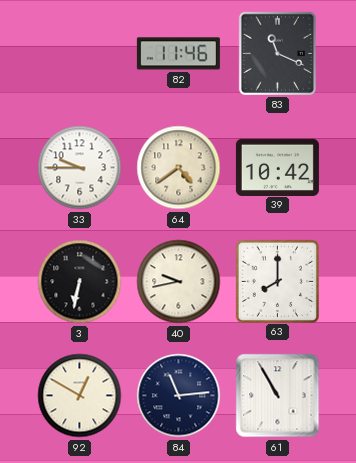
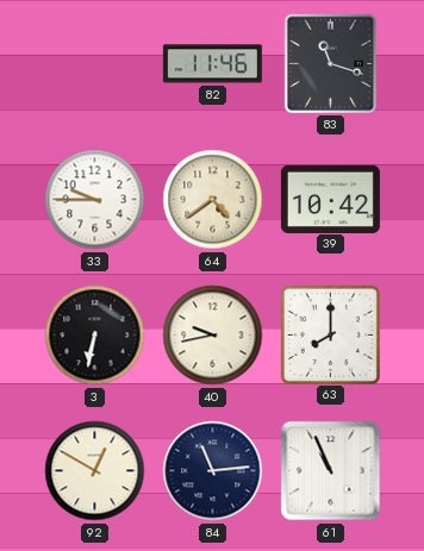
83: 11:19 -> 11:18 (330, 63)
61: 10:55 -> 10:56 (331, 471)
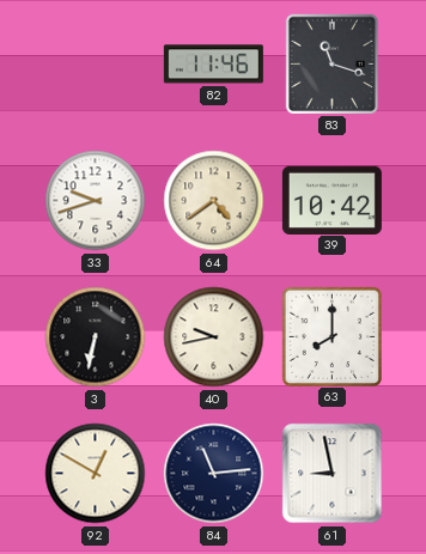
33: 9:45 -> 9:42 (96, 201)
61: 10:56 -> 8:58 (333, 474)
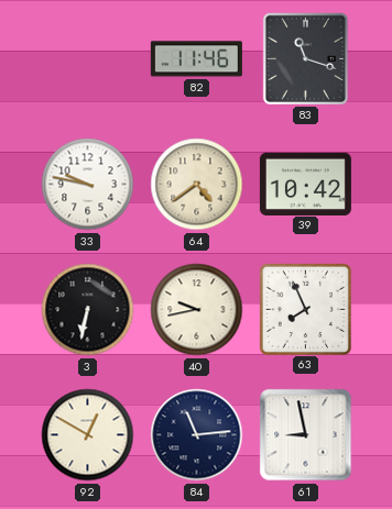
33: 9:42 -> 9:47 (88, 185)
63: 8:00 -> 7:56 (305, 309)
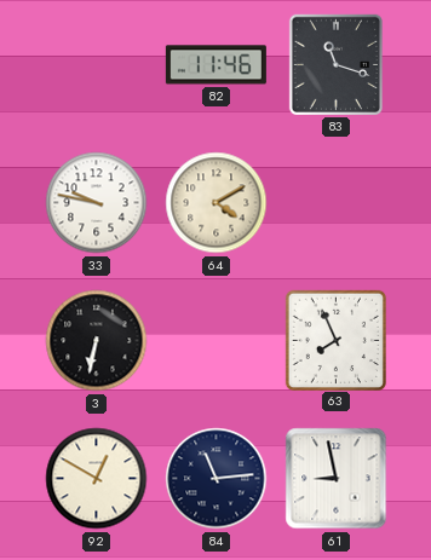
64: 4:39 -> 4:10 (217, 203)
39: 10:42 -> none (305, 184)
40: 9:43 -> none (197, 310)
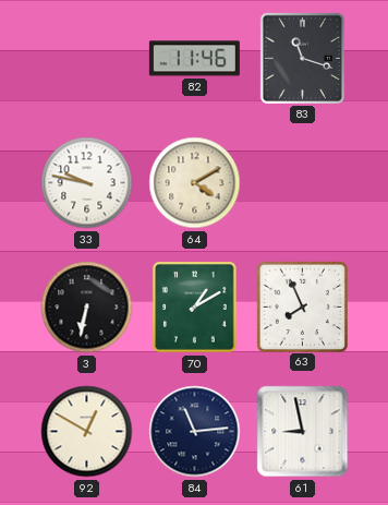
70: none -> 1:10 (195, 308)
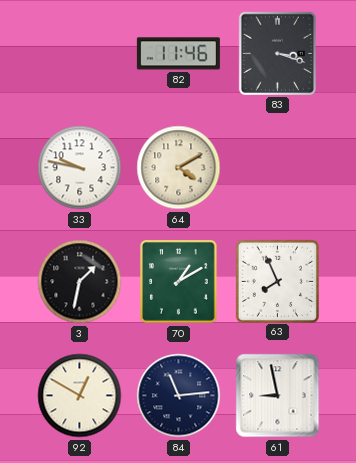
83: 11:18 -> 3:18 (277, 53)
3: 6:32 -> 1:32 (80, 282)
